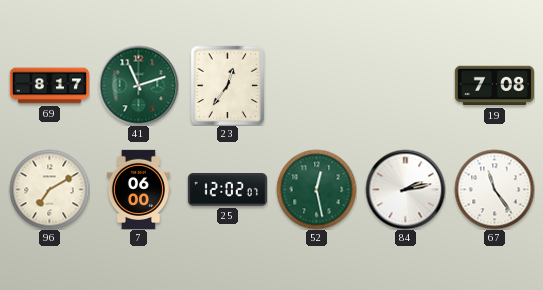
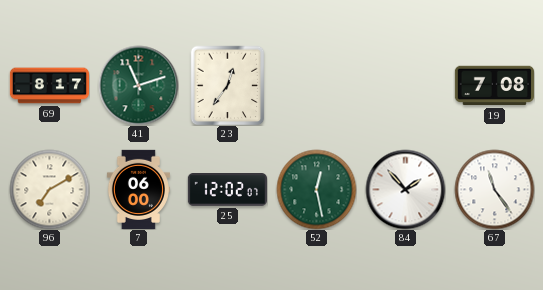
84: 2:13 -> 1:53 (405, 189)
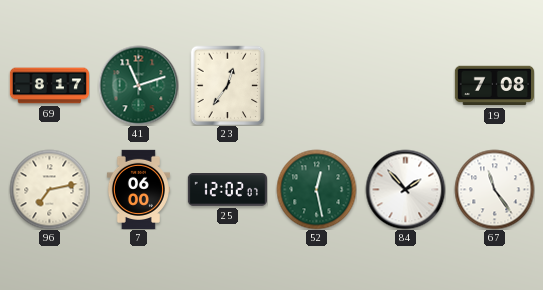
96: 7:10 -> 7:13 (49, 189)
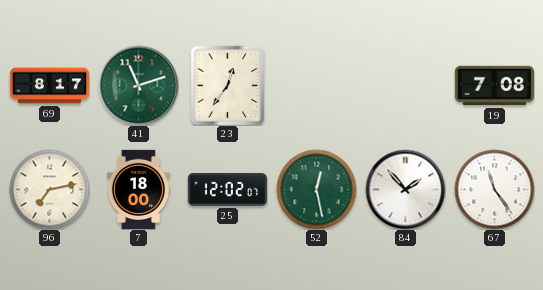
7: 06:00 -> 18:00 (138, 189)
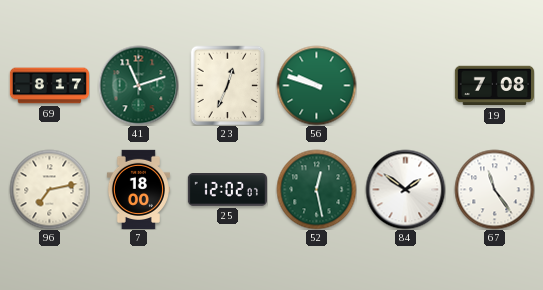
23: 12:36 -> 12:34 (228, 85)
56: none -> 9:48 (316, 85)
84: 1:53 -> 1:51 (405, 189)
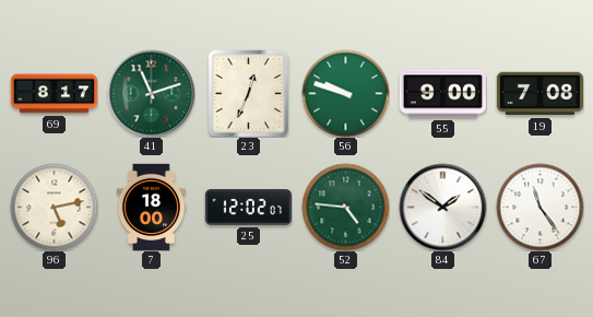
55: none -> 9:00 (442, 94)
96: 7:13 -> 5:13 (54, 207)
52: 12:28 -> 4:46 (345, 207)
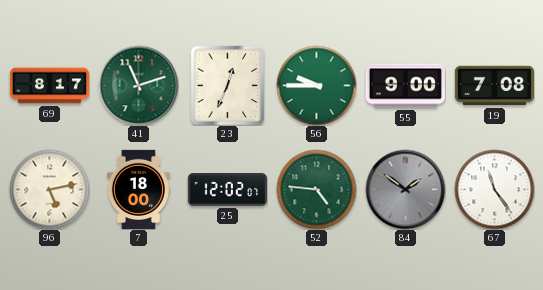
56: 9:48 -> 9:45 (316, 85)
84 dial: white -> grey (405, 189)
